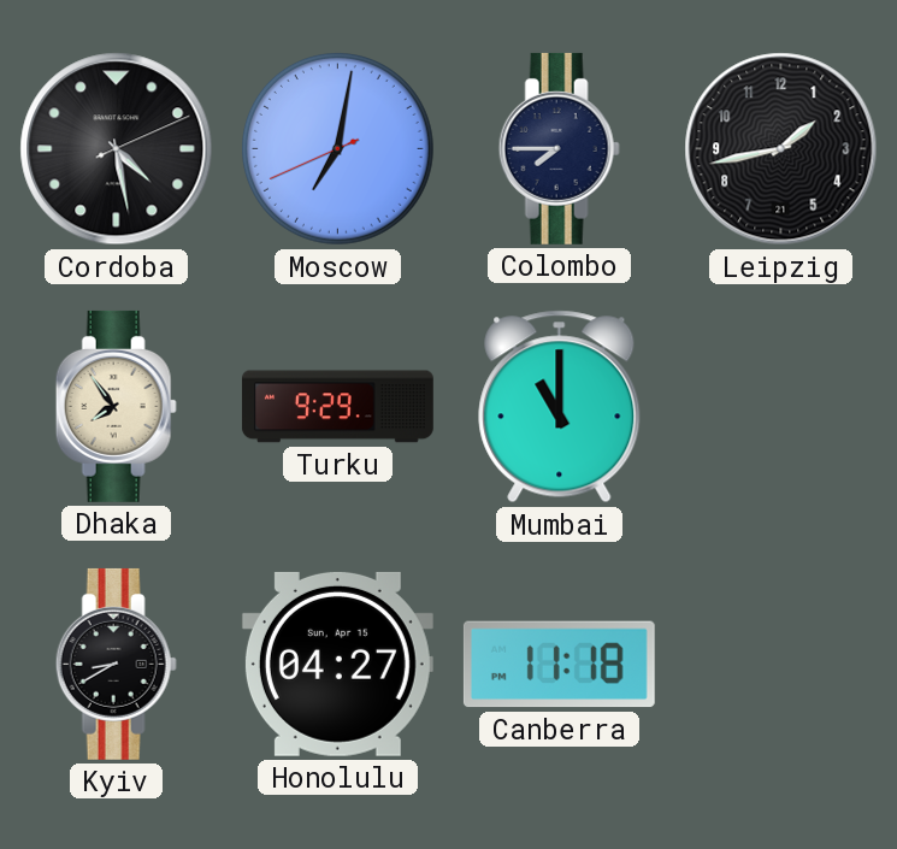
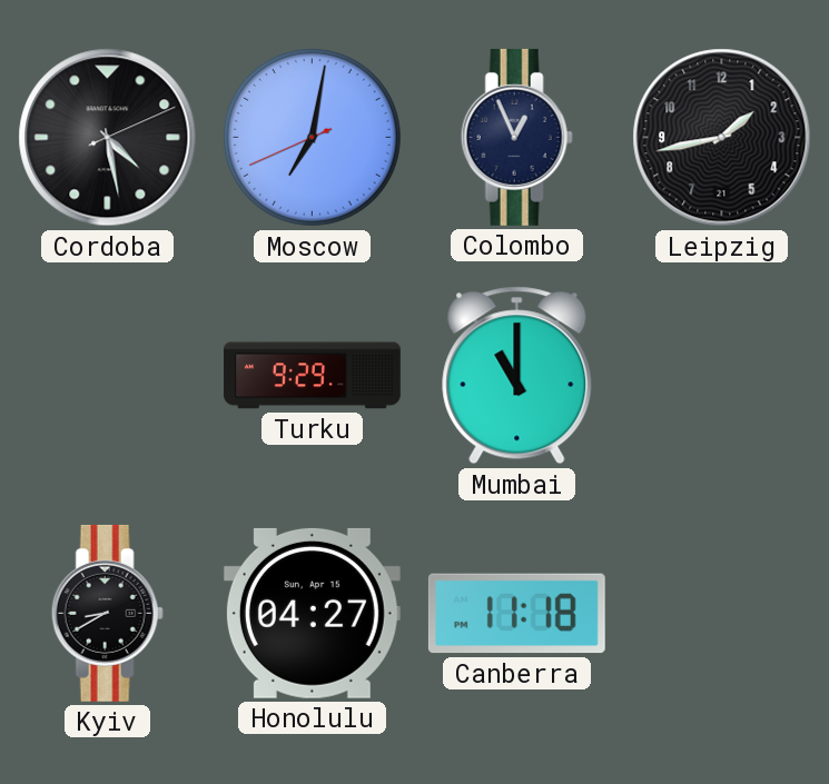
Colombo: 7:45 -> 12:56 (516, 137)
Dhaka: 7:54 -> none (116, 406)
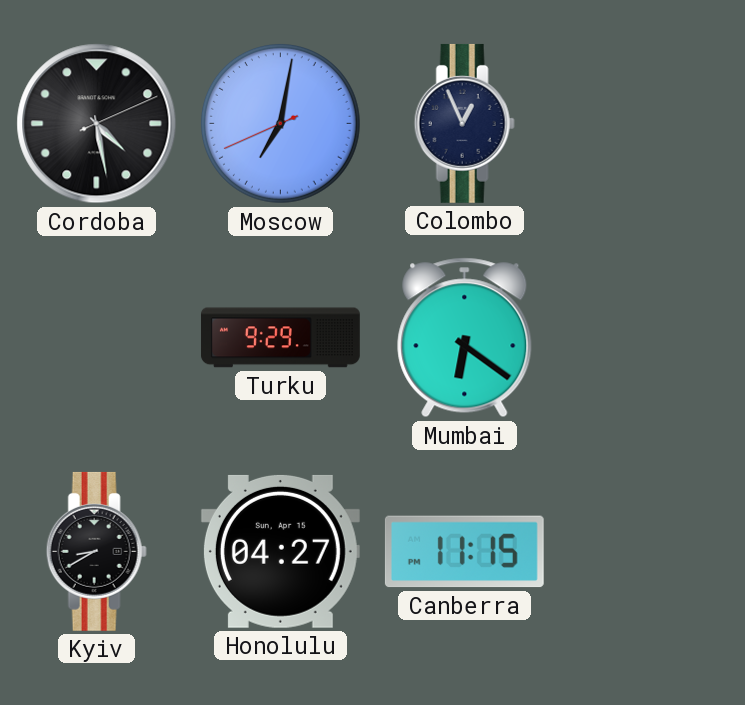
Leipzig: 1:43 -> none (722, 138)
Mumbai: 11:00 -> 6:21 (465, 338)
Canberra: 11:18 -> 11:15 (464, 552)
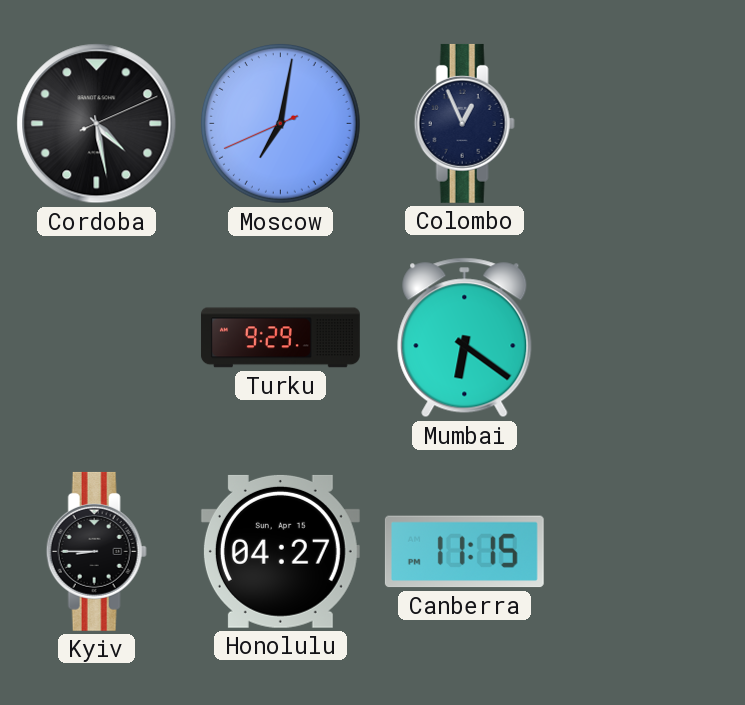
Kyiv: 8:40 -> 8:45 (96, 551)
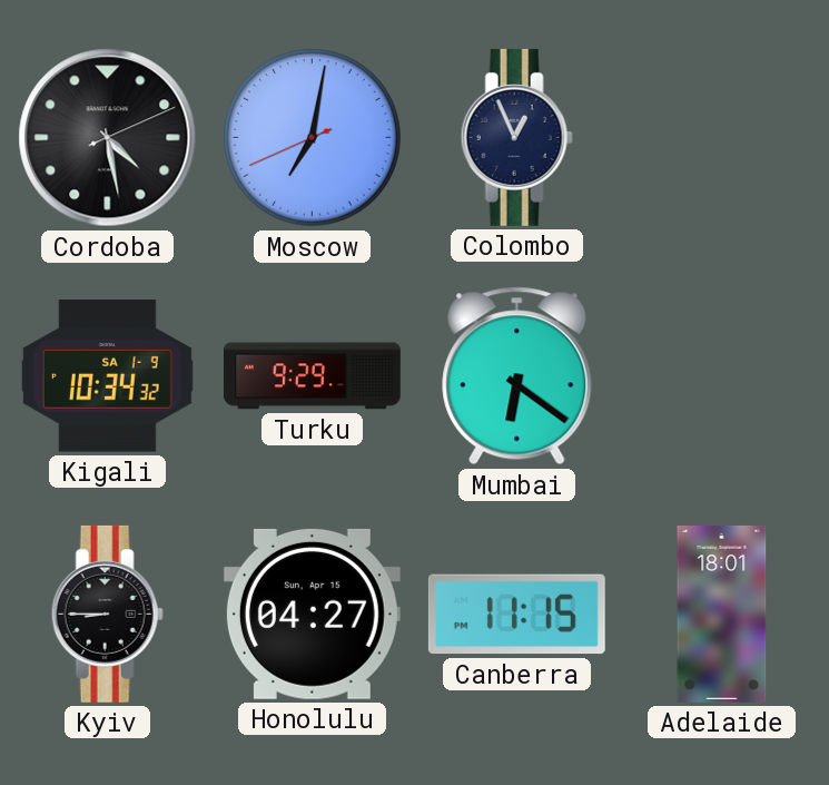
Kigali: none -> 10:34 (107, 376)
Adelaide: none -> 18:01 (722, 614)
